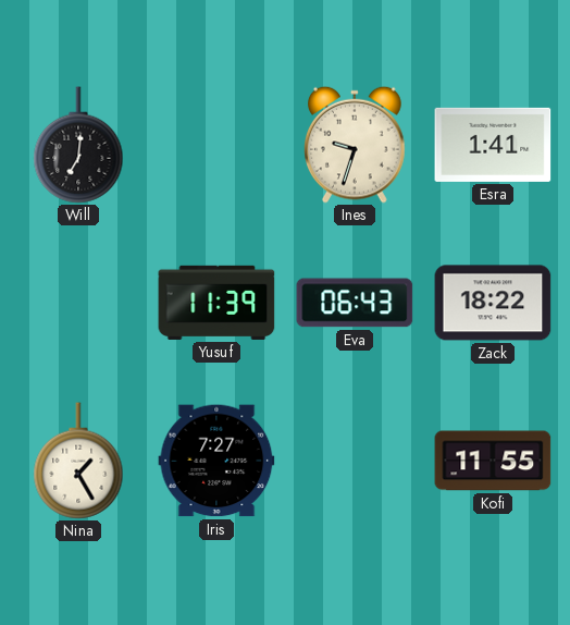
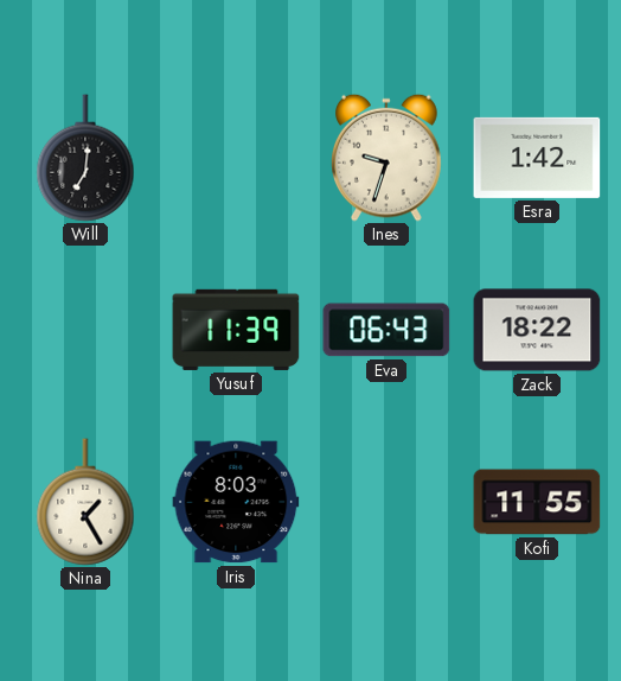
Esra: 1:41 -> 1:42 (537, 158)
Iris: 7:27 -> 8:03 (236, 502)
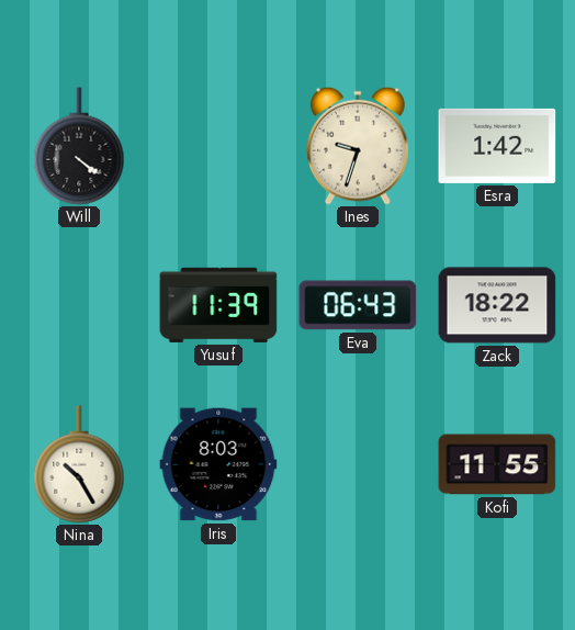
Will: 7:01 -> 4:21 (79, 146)
Nina: 1:25 -> 10:25 (79, 464)
